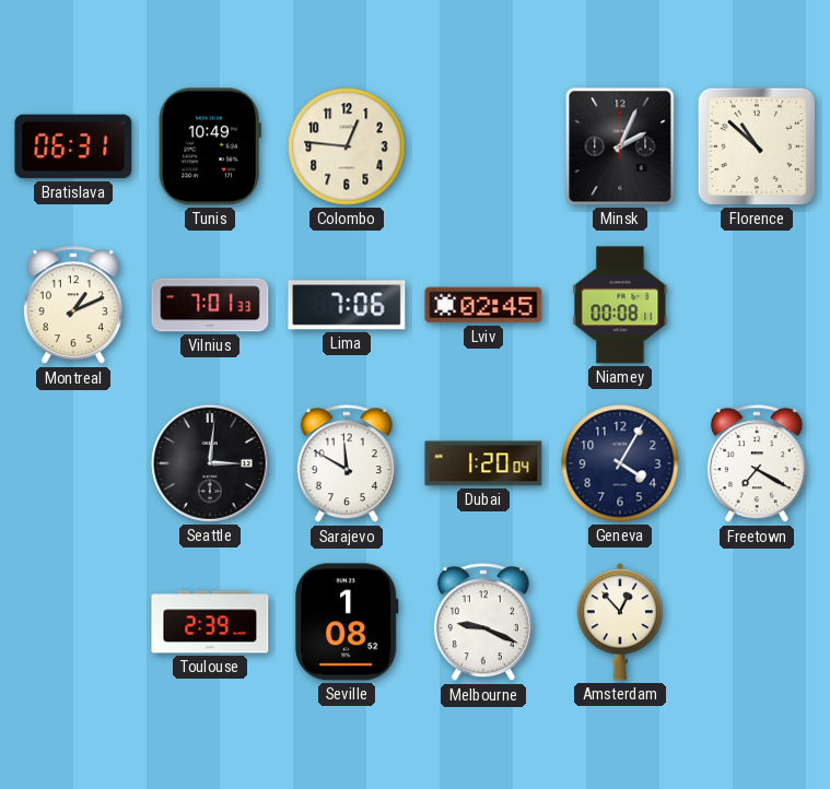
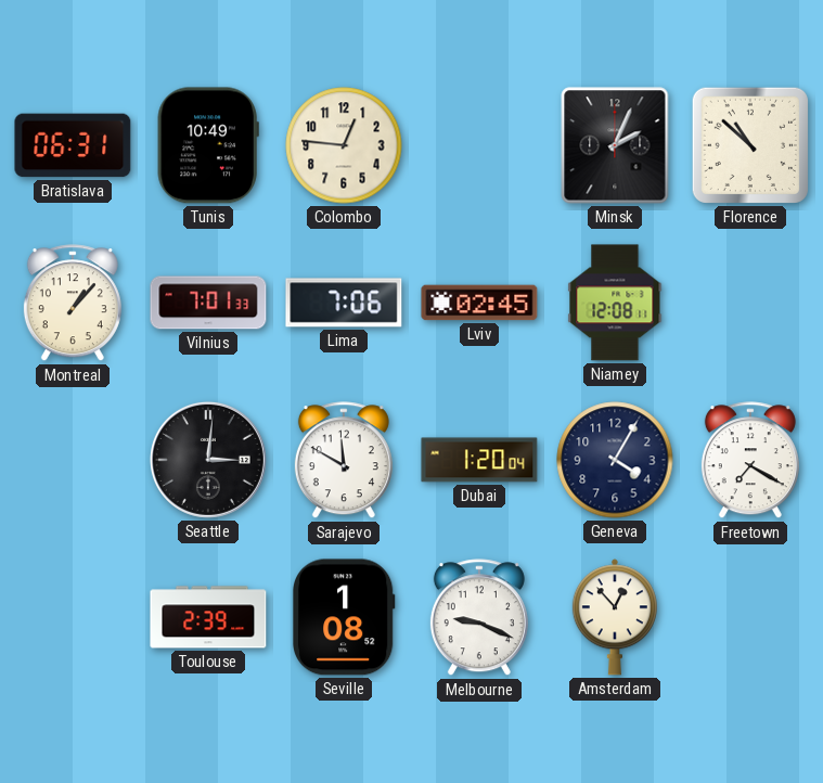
Montreal: 1:11 -> 1:07 (73, 304)
Niamey: 00:08 -> 12:08 (615, 303)
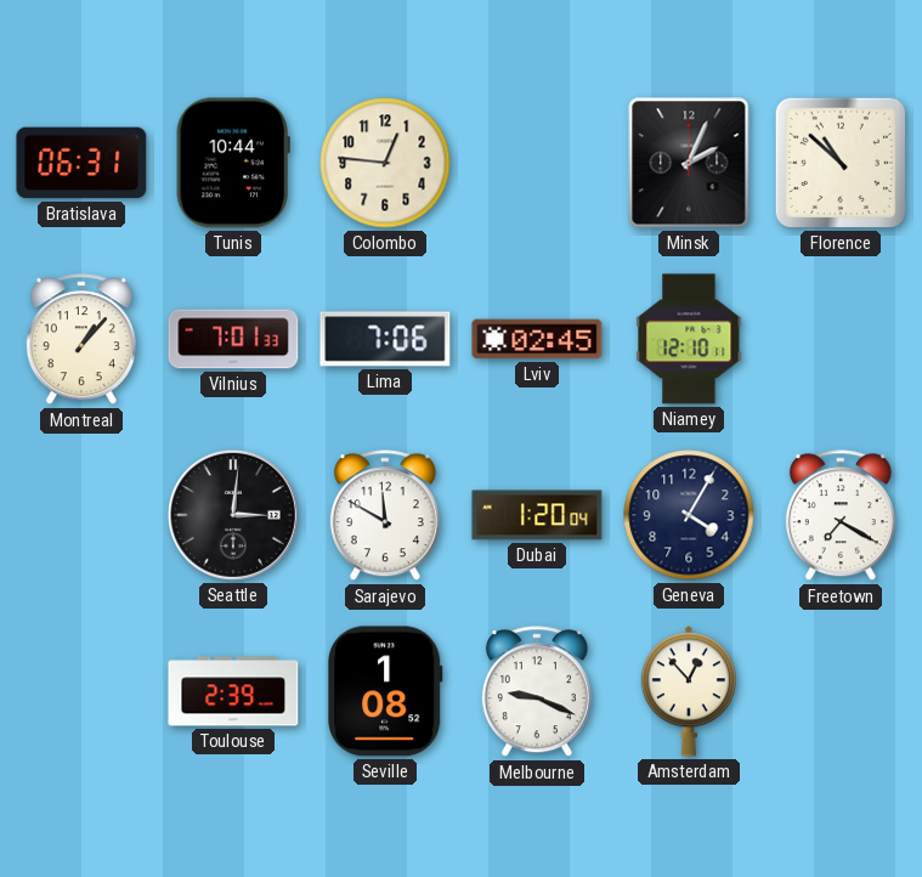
Tunis: 10:49 -> 10:44 (233, 163)
Niamey: 12:08 -> 12:10 (689, 339)
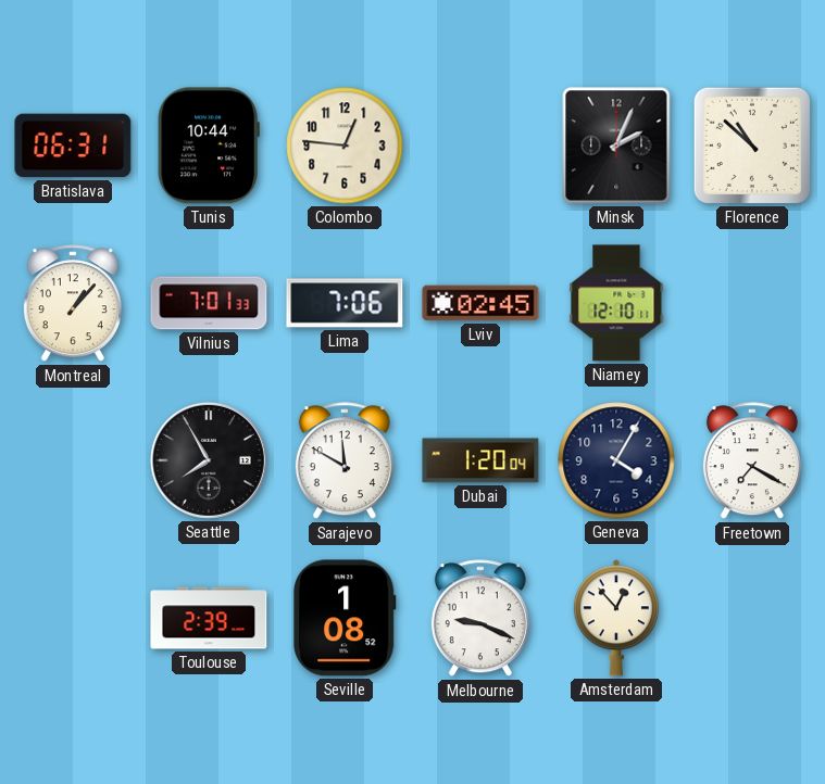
Seattle: 3:01 -> 7:55 (209, 460)
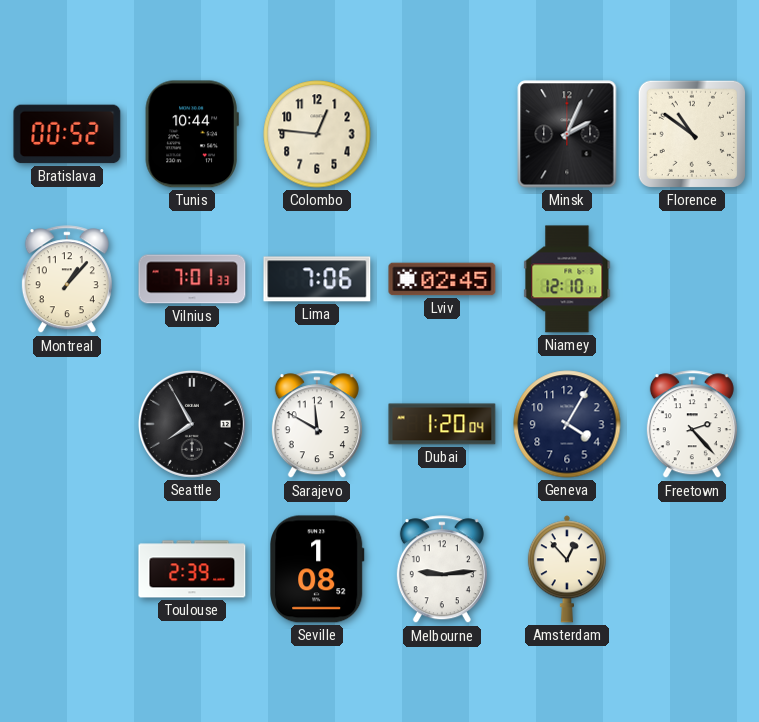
Bratislava: 06:31 -> 00:52 (67, 134)
Florence: 10:52 -> 10:51 (692, 134)
Freetown: 7:20 -> 2:23 (692, 425)
Melbourne: 9:19 -> 9:14 (442, 570)
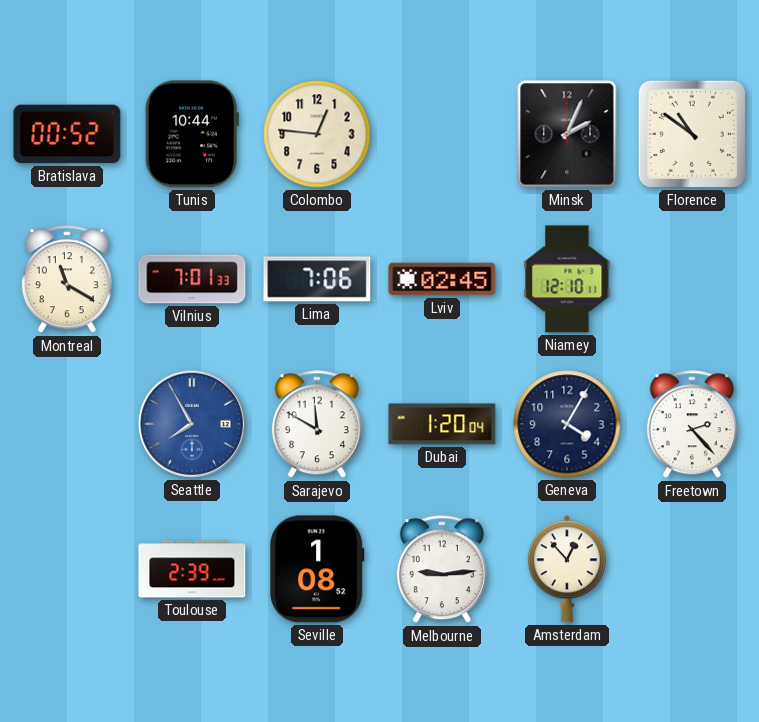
Montreal: 1:07 -> 11:20 (67, 280)
Seattle dial: black -> blue (192, 424)
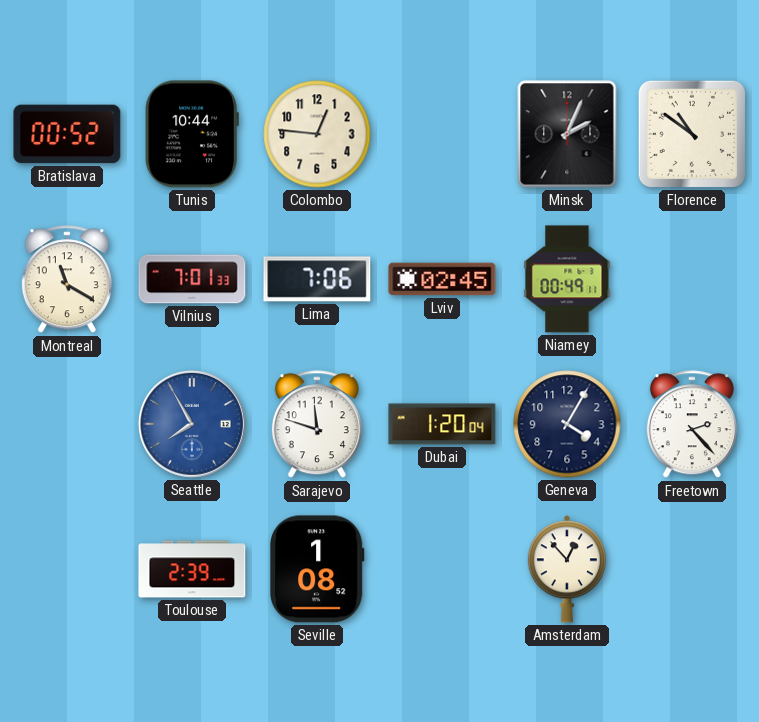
Niamey: 12:10 -> 00:49 (567, 279)
Sarajevo: 11:50 -> 11:48 (317, 425)
Melbourne: 9:14 -> none (442, 570)
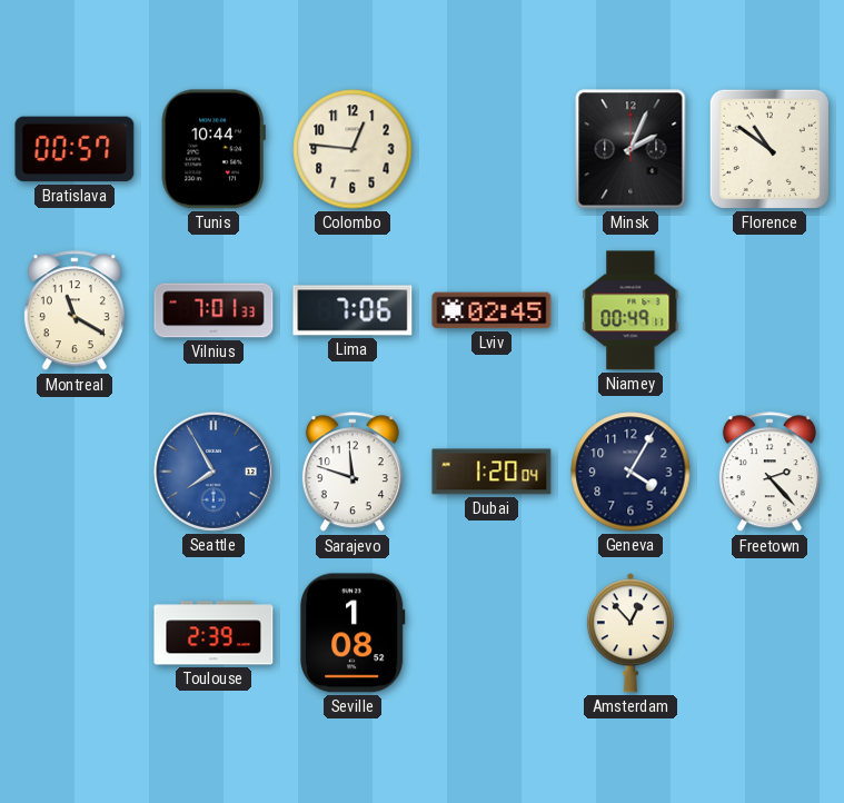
Bratislava: 00:52 -> 00:57 (75, 149)
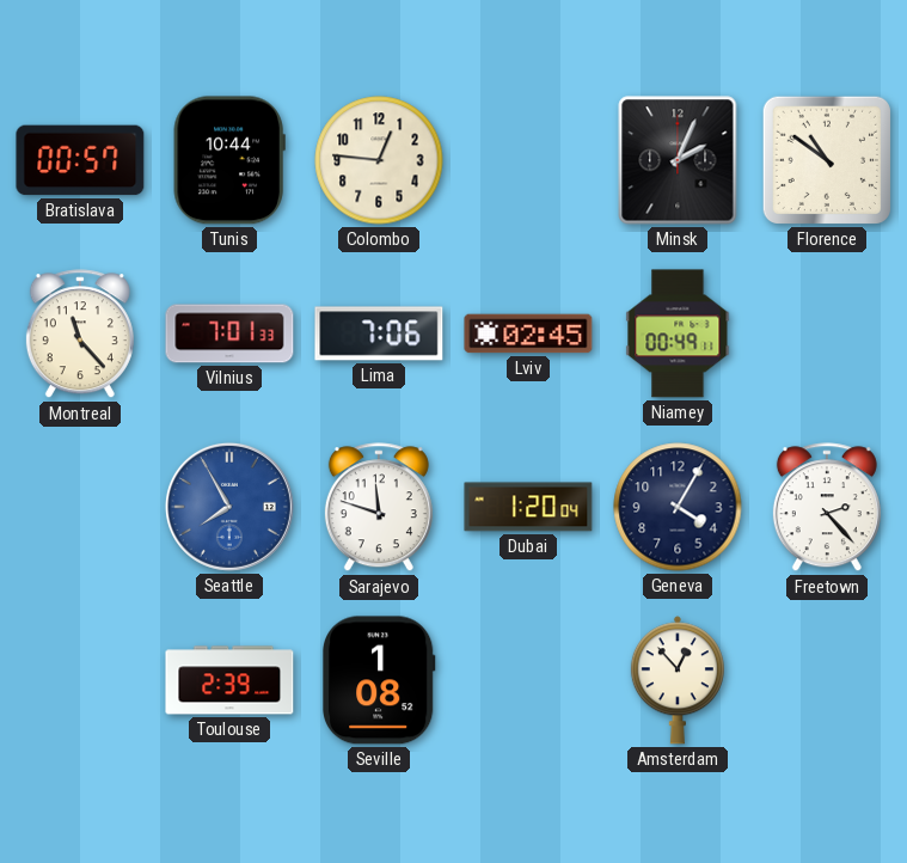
Montreal: 11:20 -> 11:23 (80, 335)
